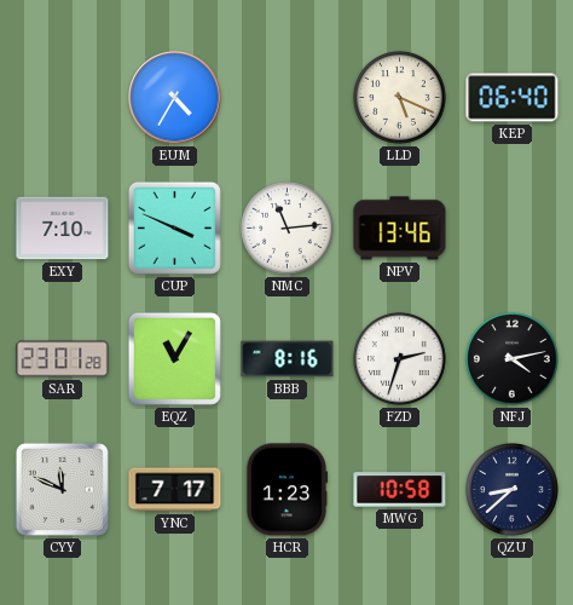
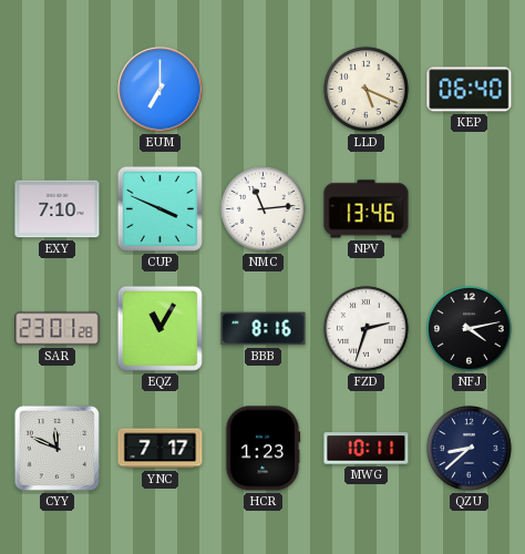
EUM: 4:35 -> 7:00 (161, 90)
MWG: 10:58 -> 10:11 (367, 449)
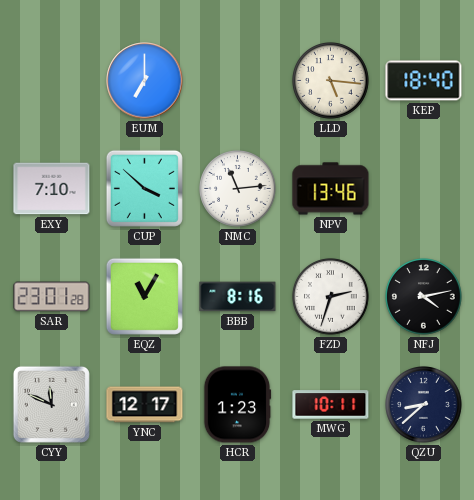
LLD: 5:19 -> 5:16 (331, 81)
KEP: 06:40 -> 18:40 (424, 81)
CUP: 3:49 -> 3:52 (144, 188)
YNC: 7:17 -> 12:17 (145, 405)
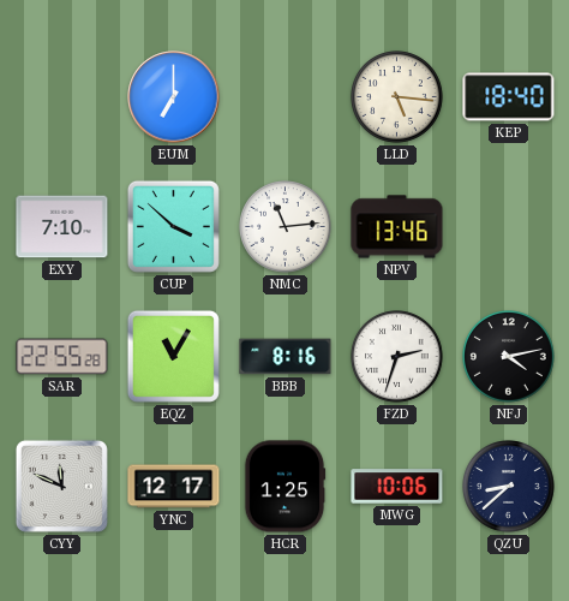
SAR: 23:01 -> 22:55 (62, 357)
HCR: 1:23 -> 1:25 (284, 487)
MWG: 10:11 -> 10:06 (397, 487)
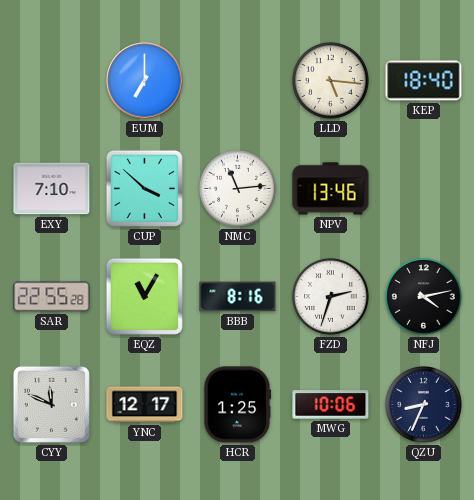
QZU: 8:38 -> 8:34 (424, 405)
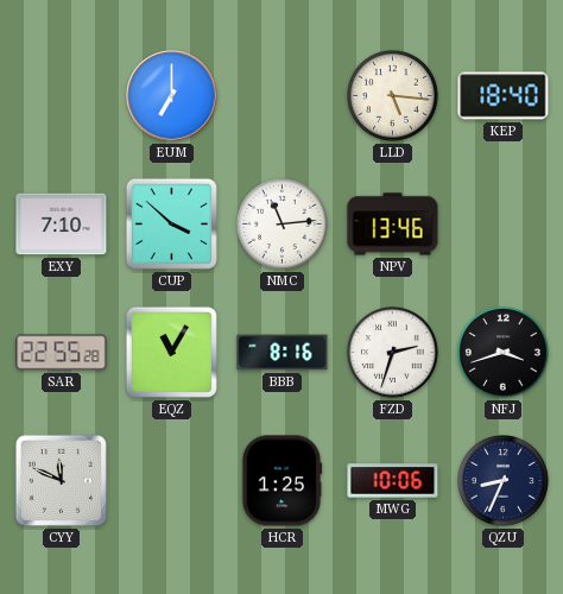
NFJ: 4:13 -> 3:42 (504, 353)
YNC: 12:17 -> none (145, 405)
